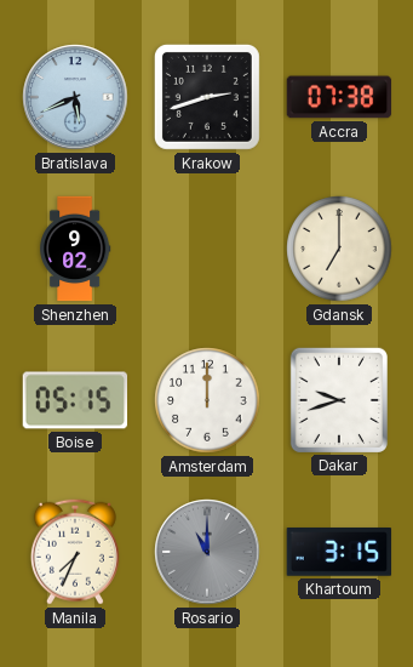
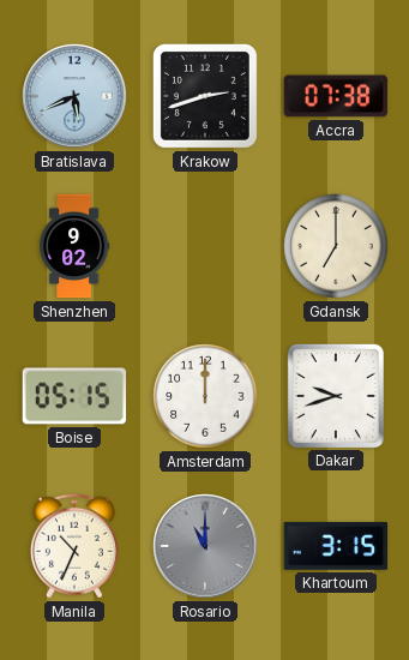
Manila: 7:34 -> 10:34 (74, 546)
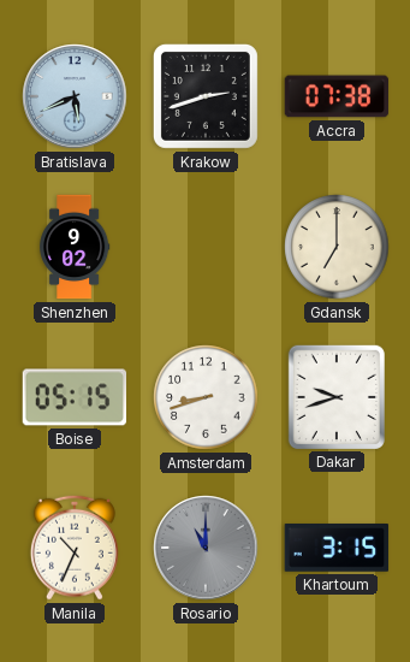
Amsterdam: 12:00 -> 8:42 (206, 397)
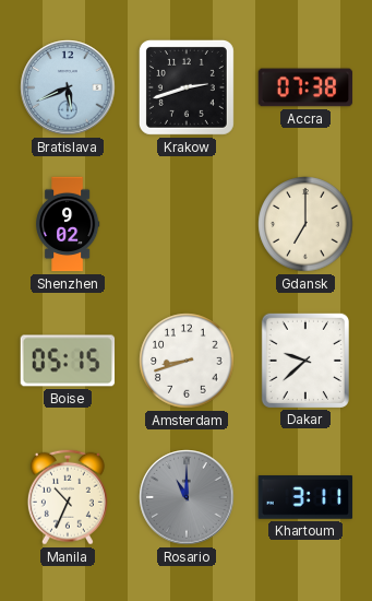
Dakar: 9:42 -> 9:38 (305, 360)
Khartoum: 3:15 -> 3:11 (305, 498)
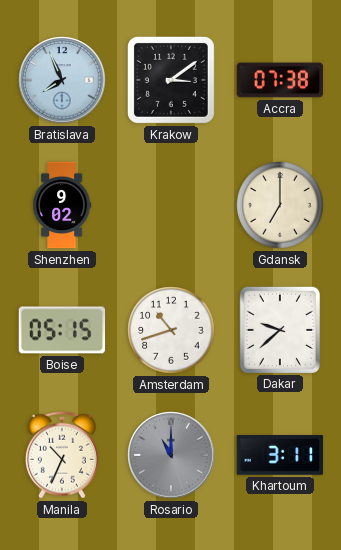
Bratislava: 5:41 -> 7:56 (62, 80)
Krakow: 2:42 -> 3:09 (171, 80)
Amsterdam: 8:42 -> 10:42 (171, 330)
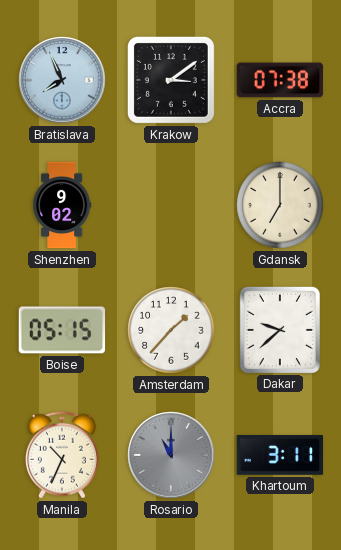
Amsterdam: 10:42 -> 1:37 (171, 330)
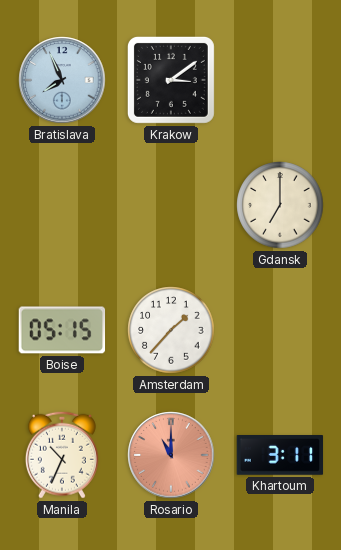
Accra: 07:38 -> none (280, 80)
Shenzhen: 9:02 -> none (62, 205)
Dakar: 9:38 -> none (280, 329)
Rosario dial: grey -> salmon (171, 455)
